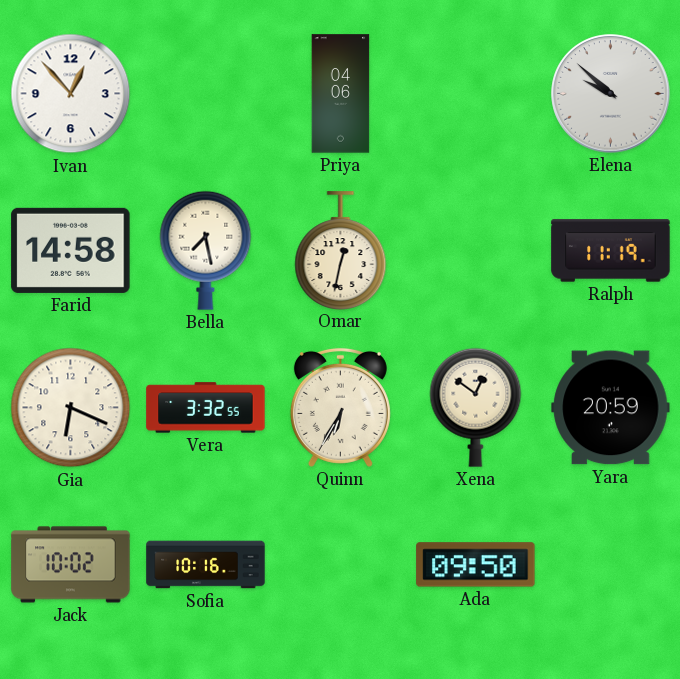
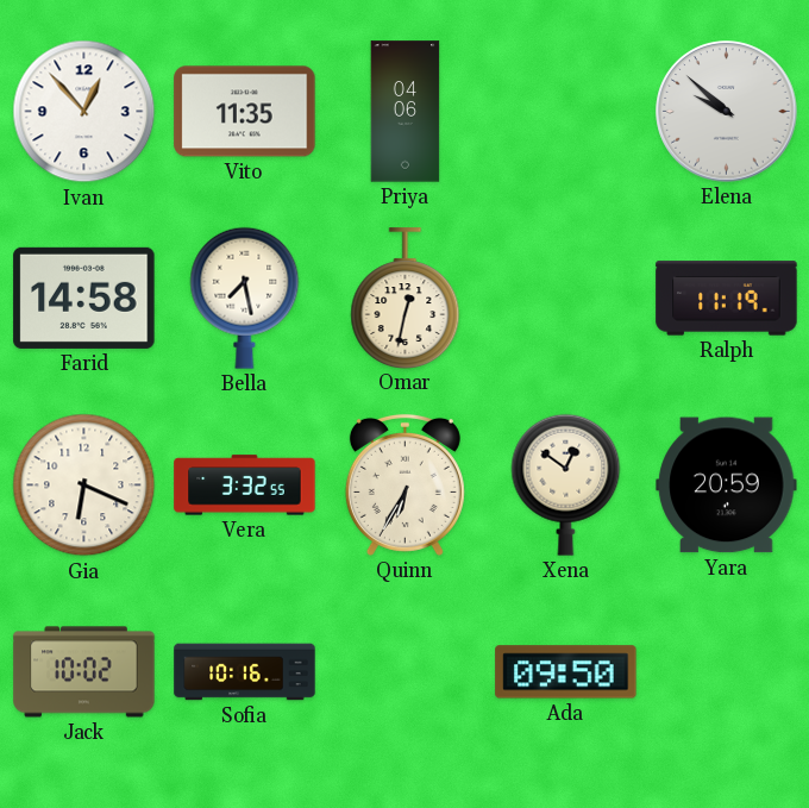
Vito: none -> 11:35 (245, 112)
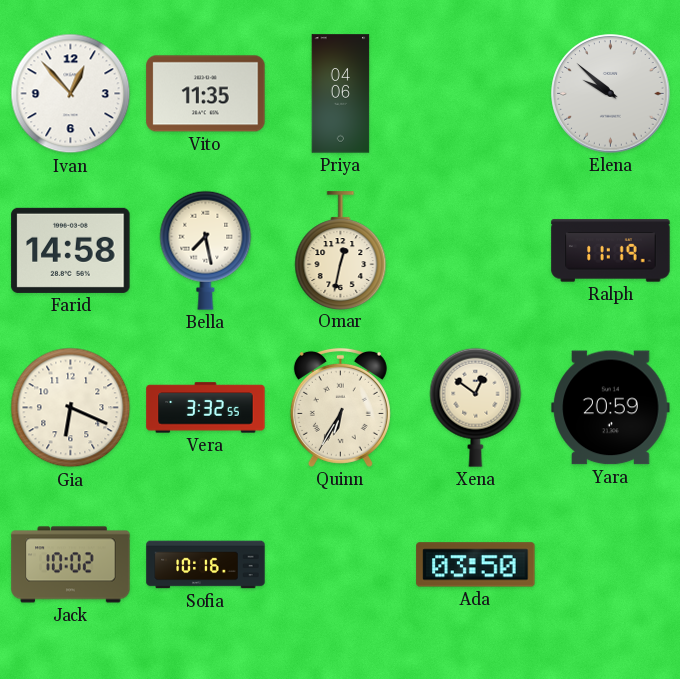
Ada: 09:50 -> 03:50 (476, 565)
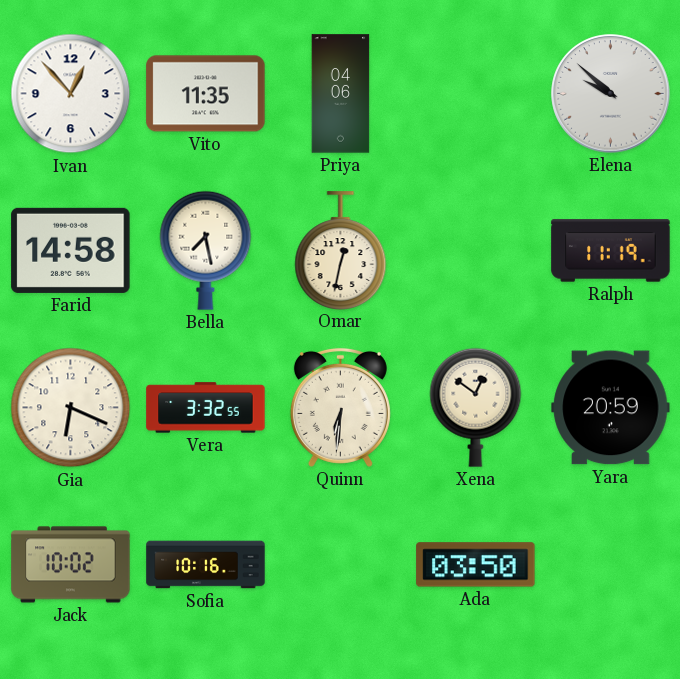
Quinn: 6:35 -> 6:31 (340, 407)
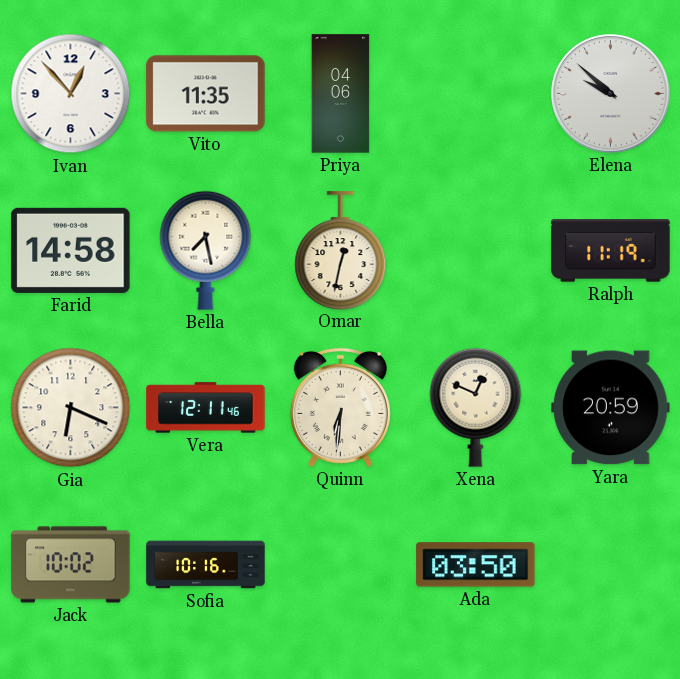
Vera: 3:32 -> 12:11 (206, 408)
Xena: 12:51 -> 12:49 (476, 407)
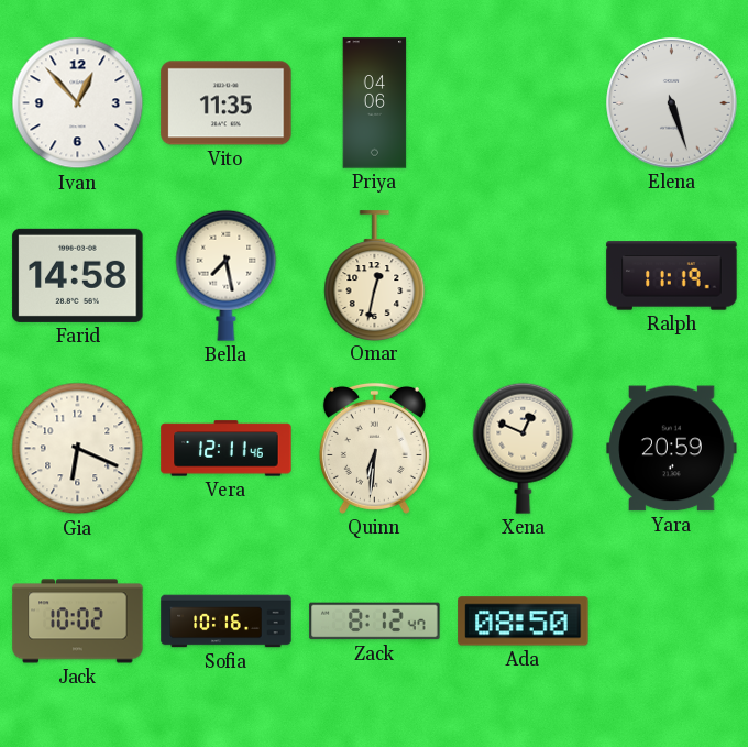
Elena: 9:52 -> 5:27 (672, 103)
Zack: none -> 8:12 (375, 622)
Ada: 03:50 -> 08:50 (524, 622)
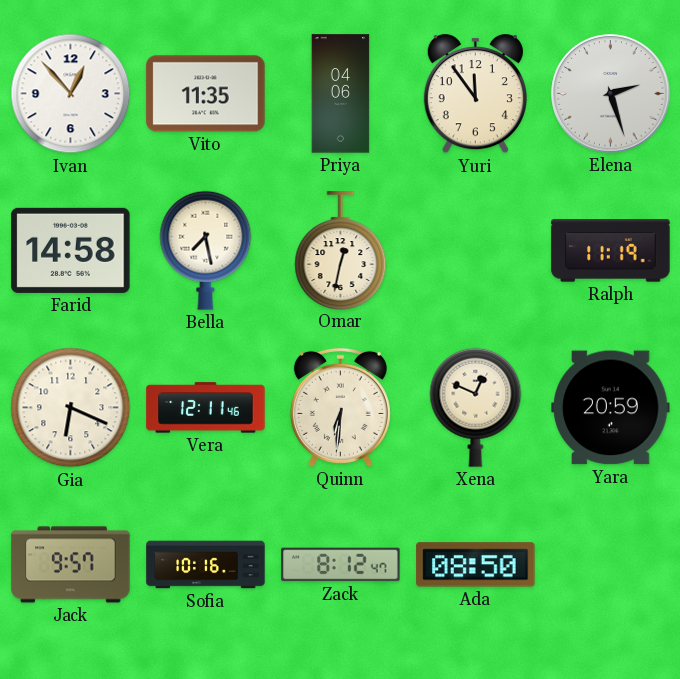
Yuri: none -> 11:54 (475, 94)
Elena: 5:27 -> 2:27 (611, 94)
Jack: 10:02 -> 9:57 (71, 565)
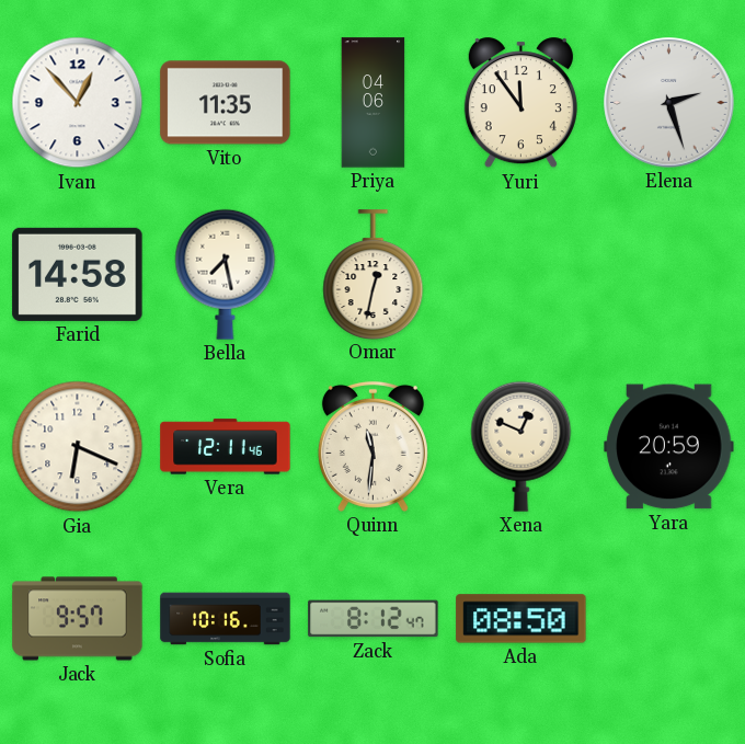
Ralph: 11:19 -> none (611, 251)
Quinn: 6:31 -> 11:31 (373, 446)
